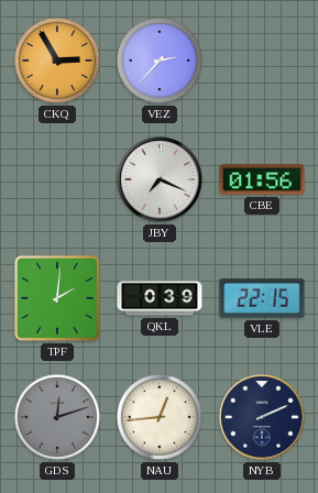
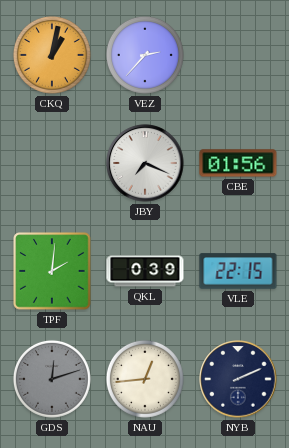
CKQ: 2:55 -> 1:02 (52, 55)
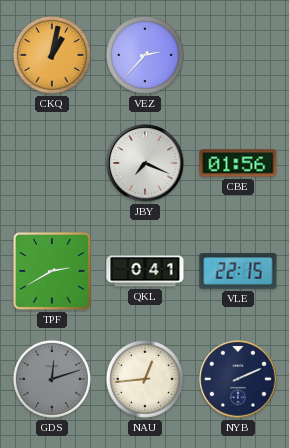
TPF: 2:01 -> 2:40 (52, 271)
QKL: 0:39 -> 0:41 (145, 271)
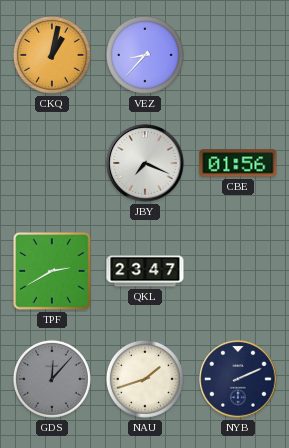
VEZ: 2:37 -> 8:37 (145, 55)
QKL: 0:41 -> 23:47 (145, 271)
VLE: 22:15 -> none (238, 271)
GDS: 12:12 -> 12:07 (52, 379)
NAU: 12:44 -> 1:42 (145, 379)
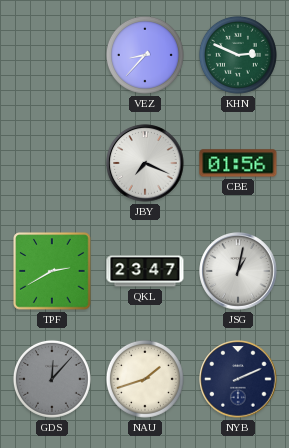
CKQ: 1:02 -> none (52, 55)
KHN: none -> 2:49 (238, 55)
JSG: none -> 1:02 (238, 271)
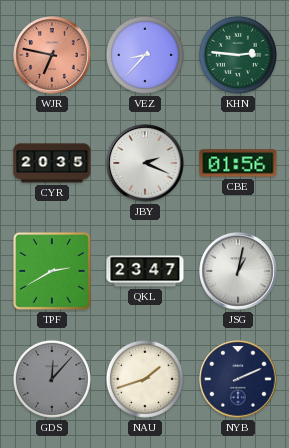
WJR: none -> 6:47 (52, 55)
KHN: 2:49 -> 2:46 (238, 55)
CYR: none -> 20:35 (52, 163)
JBY: 7:19 -> 2:19 (145, 163)
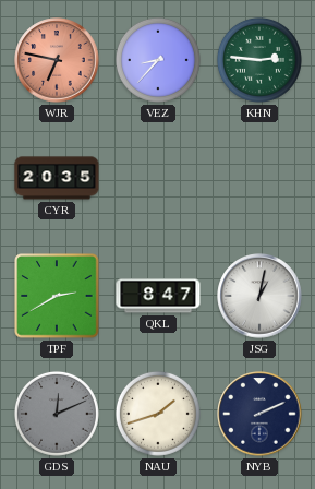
JBY: 2:19 -> none (145, 163)
CBE: 01:56 -> none (238, 163)
QKL: 23:47 -> 8:47 (158, 296)
GDS: 12:07 -> 12:11 (57, 414)
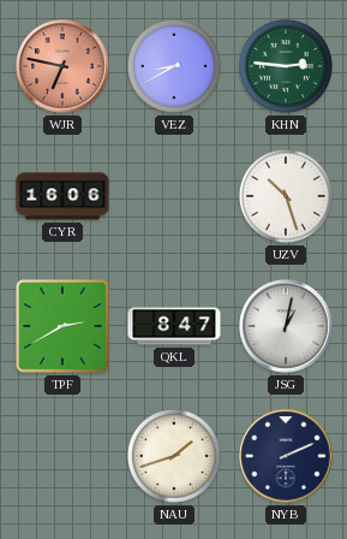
VEZ: 8:37 -> 8:40 (174, 66)
CYR: 20:35 -> 16:06 (62, 196)
UZV: none -> 10:27 (286, 196)
GDS: 12:11 -> none (57, 414)
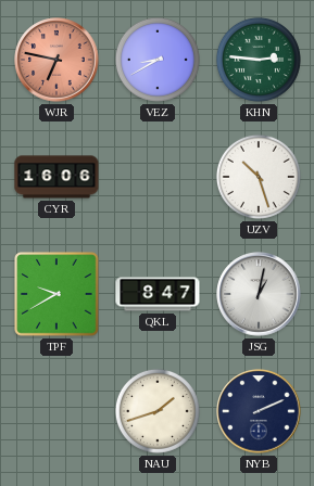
TPF: 2:40 -> 9:40 (56, 294)
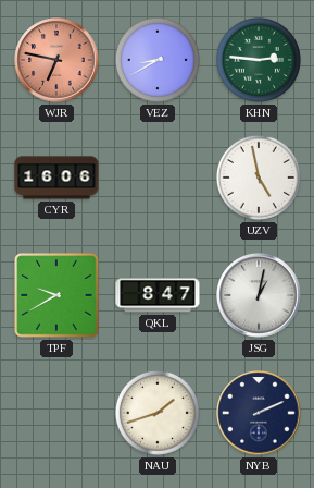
UZV: 10:27 -> 4:58 (259, 178)
